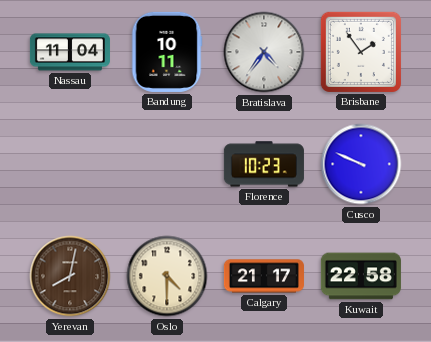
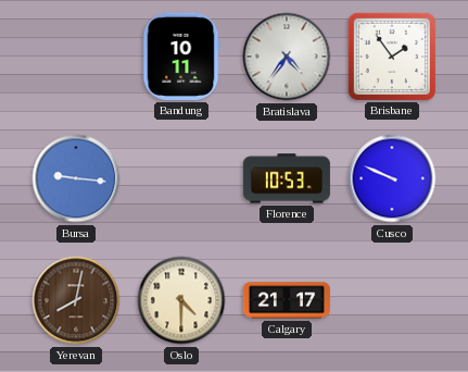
Nassau: 11:04 -> none (70, 52)
Bursa: none -> 9:16 (76, 178)
Florence: 10:23 -> 10:53 (287, 178)
Kuwait: 22:58 -> none (361, 276)
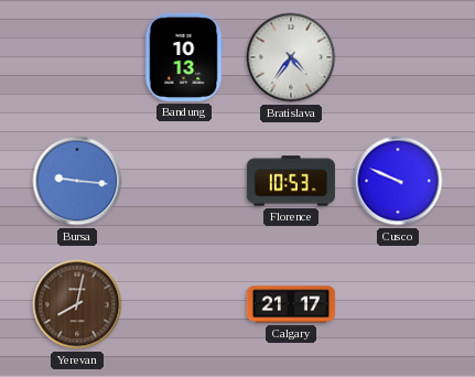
Bandung: 10:11 -> 10:13 (184, 57)
Brisbane: 1:54 -> none (392, 57)
Oslo: 4:30 -> none (181, 300)
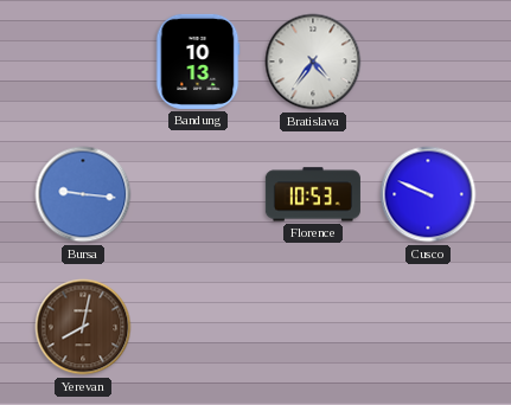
Calgary: 21:17 -> none (291, 304)
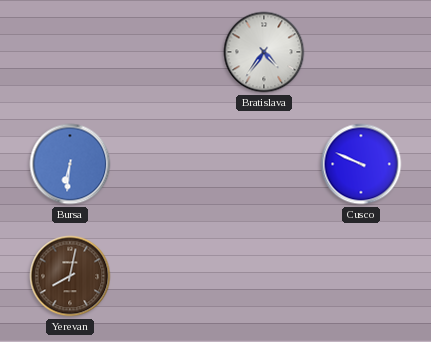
Bandung: 10:13 -> none (198, 62)
Bursa: 9:16 -> 6:31 (70, 164)
Florence: 10:53 -> none (313, 194)
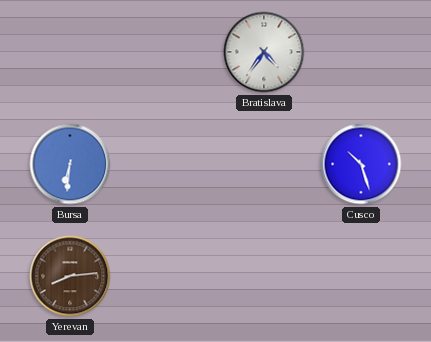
Cusco: 9:49 -> 10:27 (361, 164)
Yerevan: 8:02 -> 8:14 (70, 276)
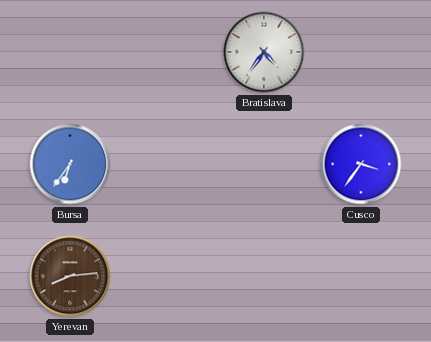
Bursa: 6:31 -> 6:36 (70, 164)
Cusco: 10:27 -> 3:36 (361, 164)
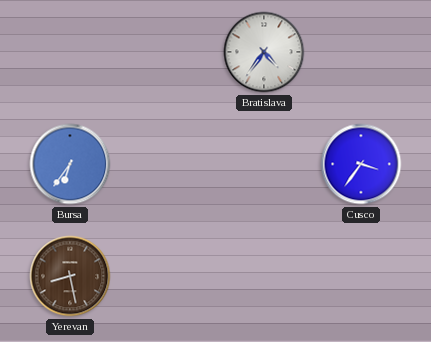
Yerevan: 8:14 -> 8:28 (70, 276)
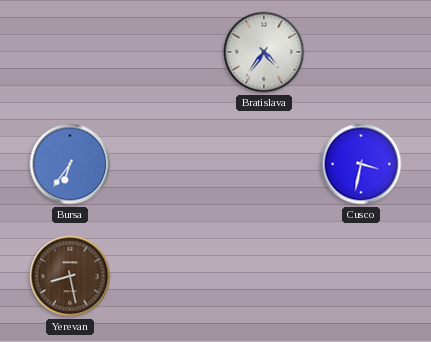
Cusco: 3:36 -> 3:32 (361, 164)
